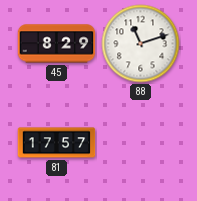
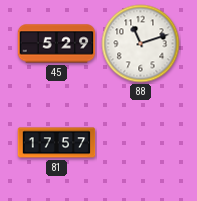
45: 8:29 -> 5:29 (57, 44)
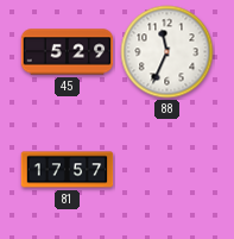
88: 11:12 -> 11:34 (167, 52)
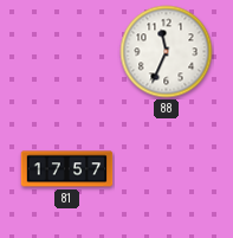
45: 5:29 -> none (68, 52)
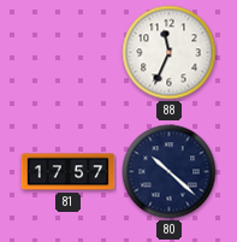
80: none -> 10:22 (170, 172)
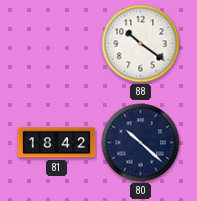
88: 11:34 -> 10:21 (141, 44)
81: 17:57 -> 18:42 (57, 143)
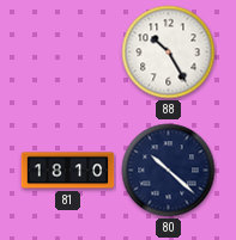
88: 10:21 -> 10:25 (169, 53)
81: 18:42 -> 18:10 (68, 171)
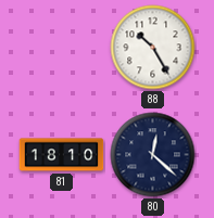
80: 10:22 -> 12:22 (153, 155)
